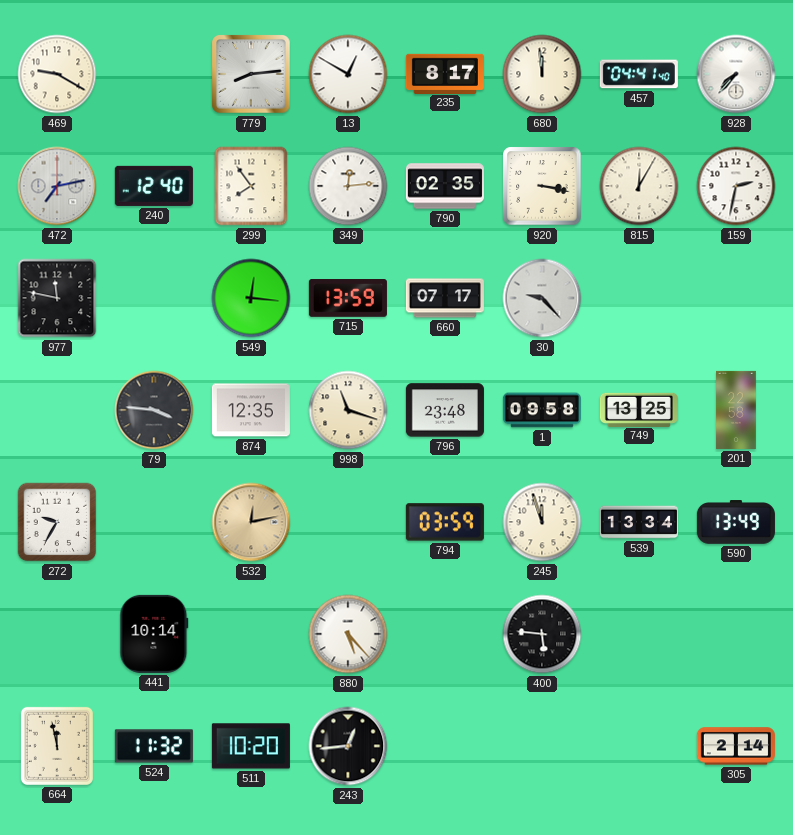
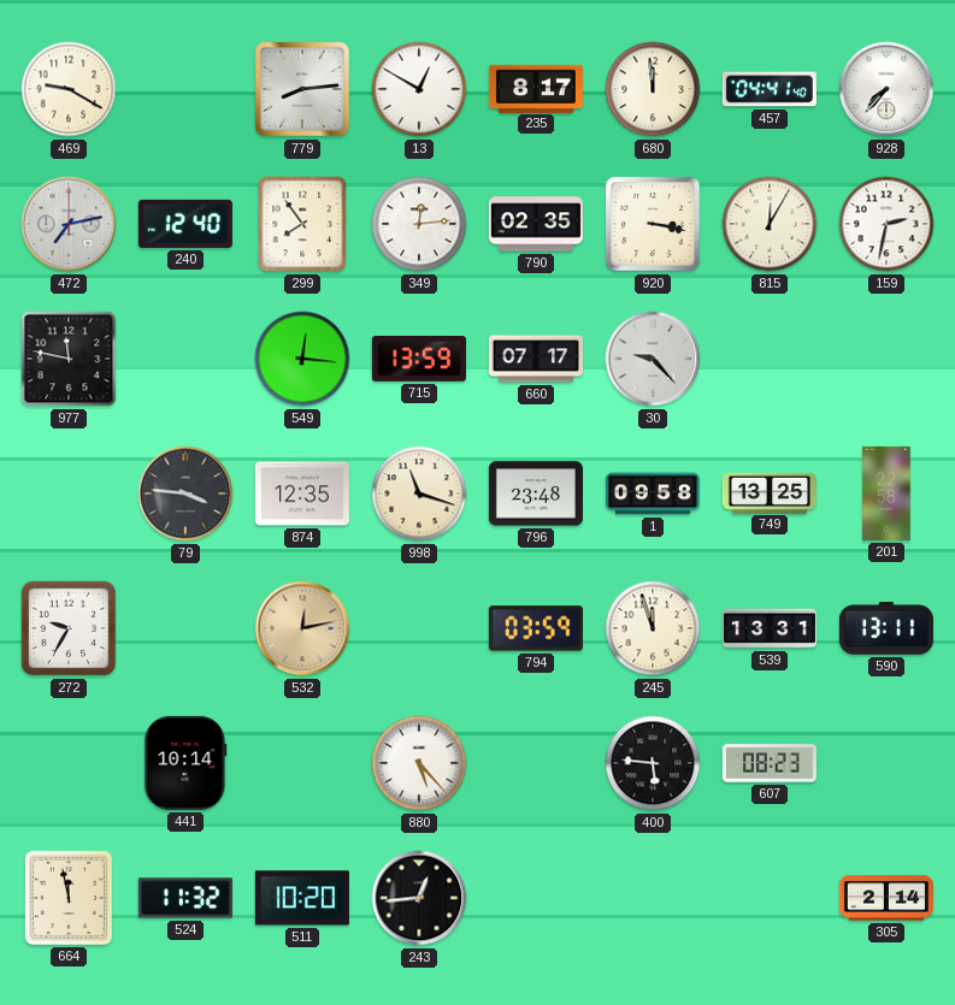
539: 13:34 -> 13:31 (770, 628)
590: 13:49 -> 13:11 (886, 628)
607: none -> 08:23 (770, 763)
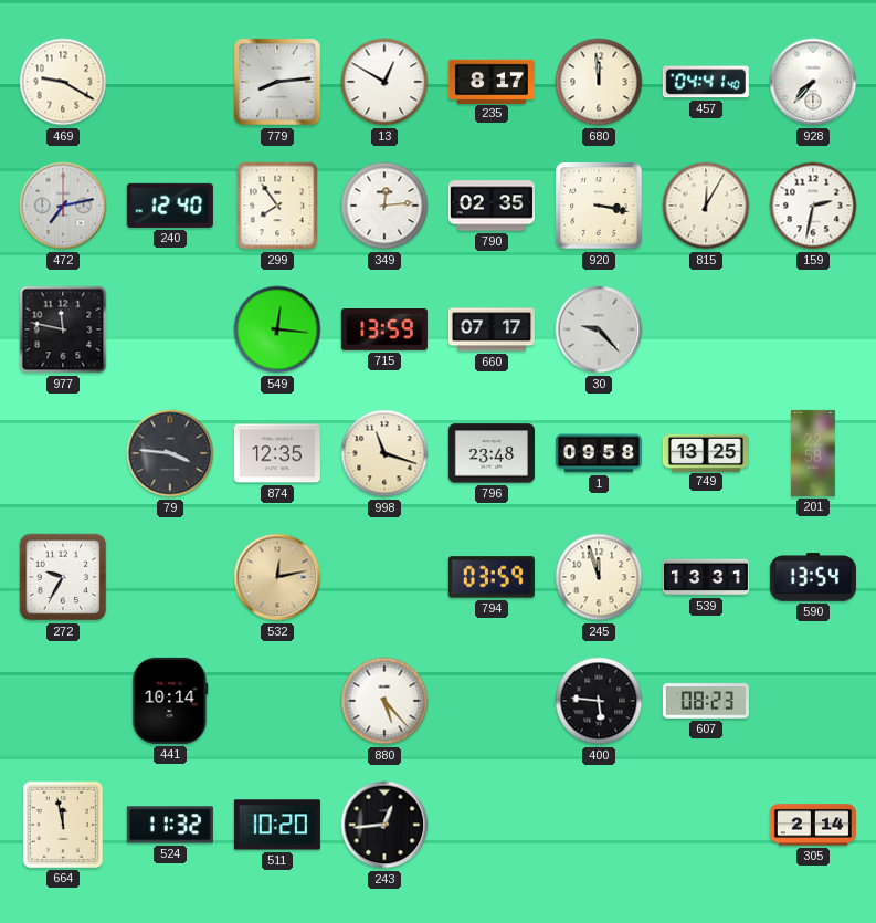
590: 13:11 -> 13:54 (813, 577)
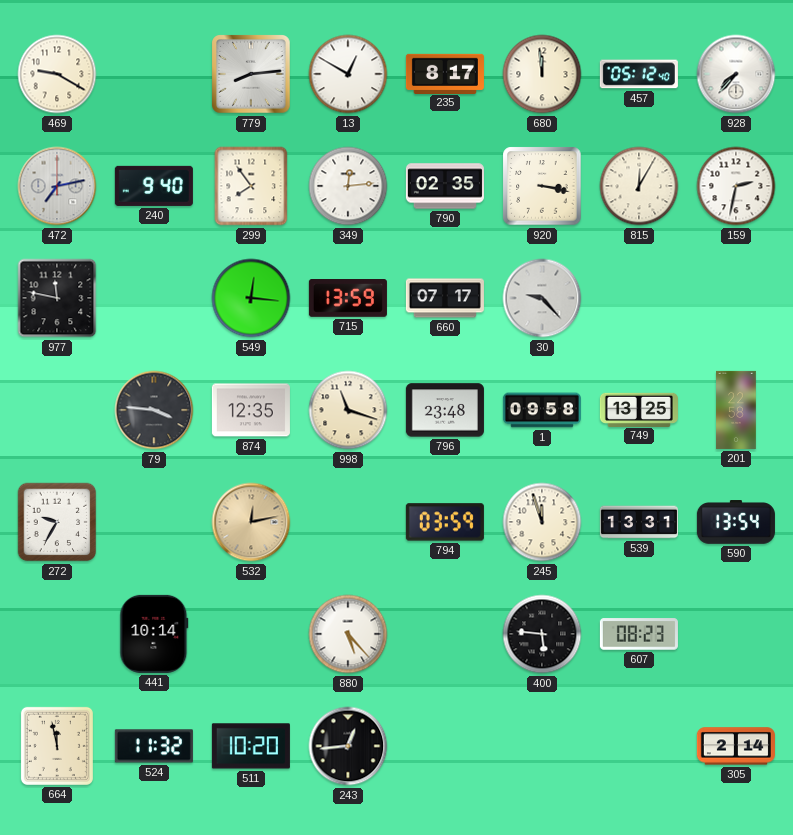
457: 04:41 -> 05:12 (639, 74)
240: 12:40 -> 9:40 (154, 186)
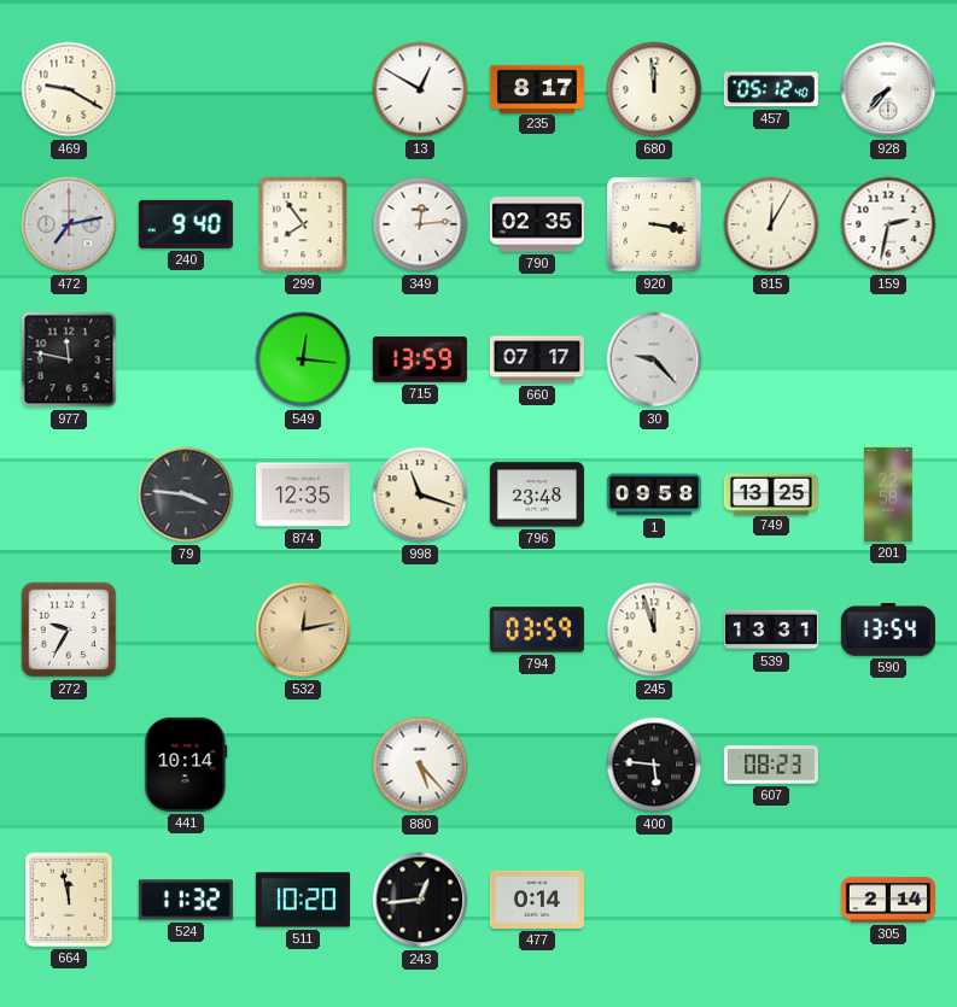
779: 8:14 -> none (252, 75)
477: none -> 0:14 (537, 900)
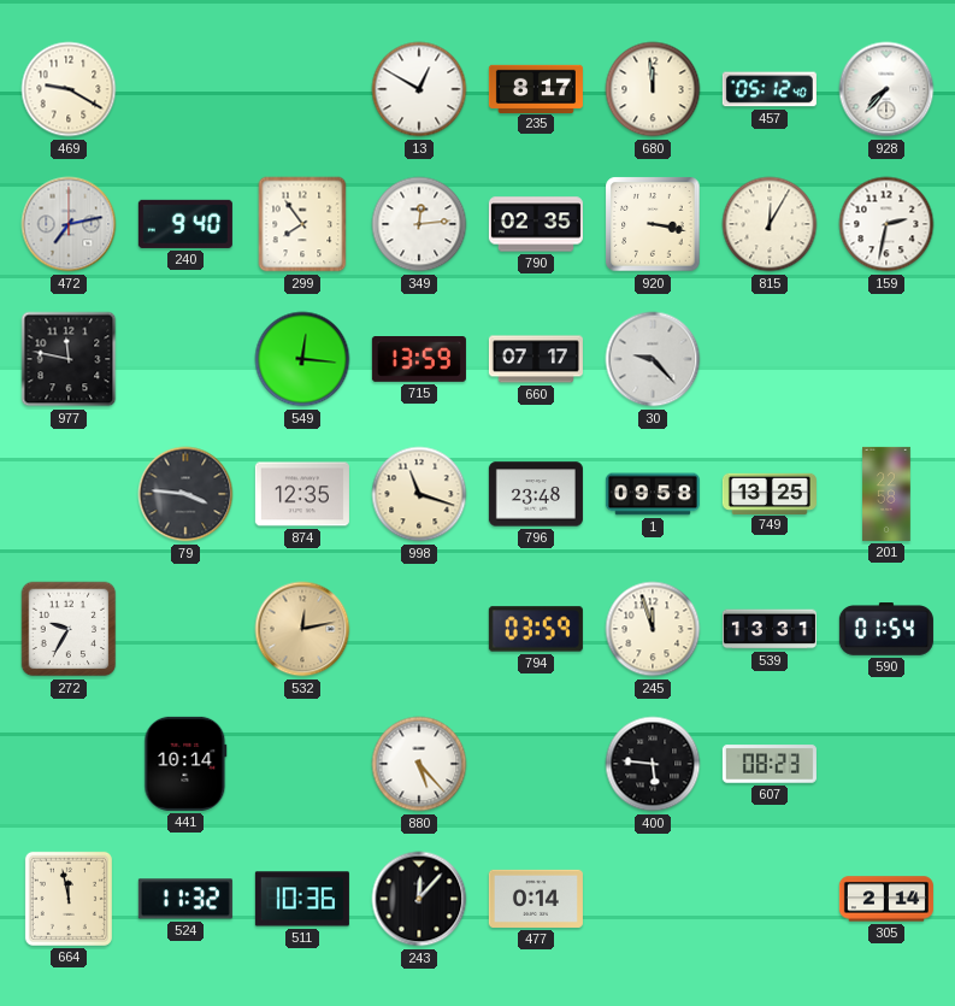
590: 13:54 -> 01:54 (886, 629)
511: 10:20 -> 10:36 (302, 899)
243: 12:44 -> 12:07 (419, 899)
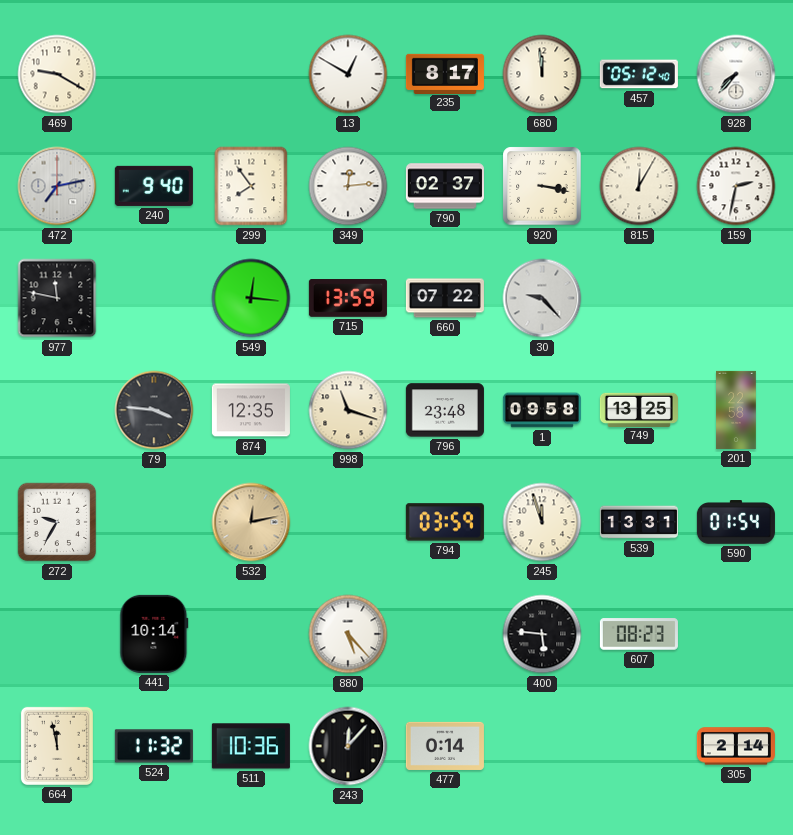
790: 02:35 -> 02:37 (445, 186)
660: 07:17 -> 07:22 (445, 298)
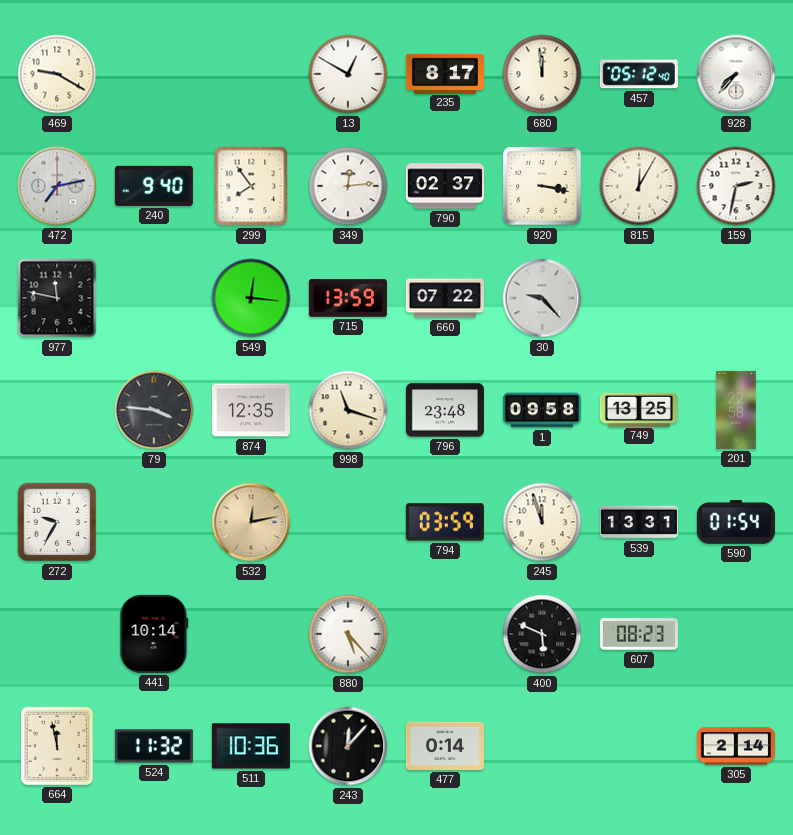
400: 5:46 -> 5:49 (542, 634)
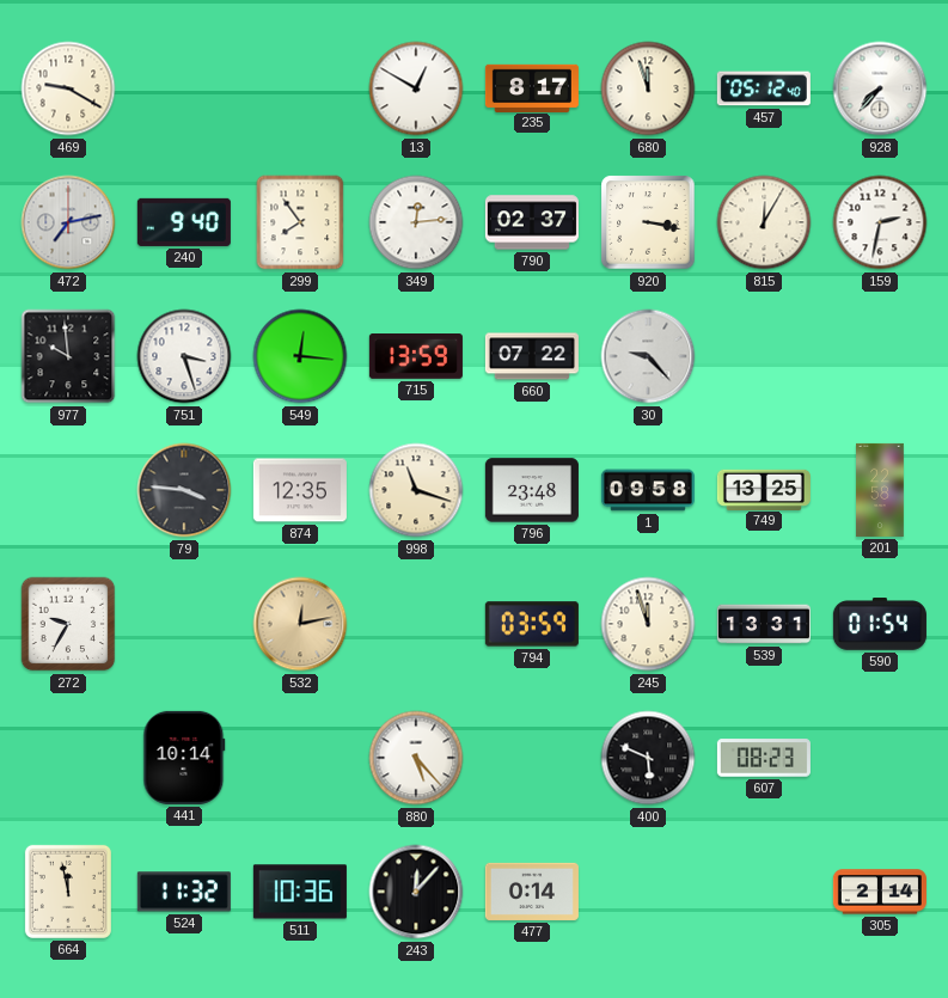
680: 11:59 -> 11:57 (648, 88)
977: 11:47 -> 9:59 (68, 356)
751: none -> 3:27 (184, 356)
